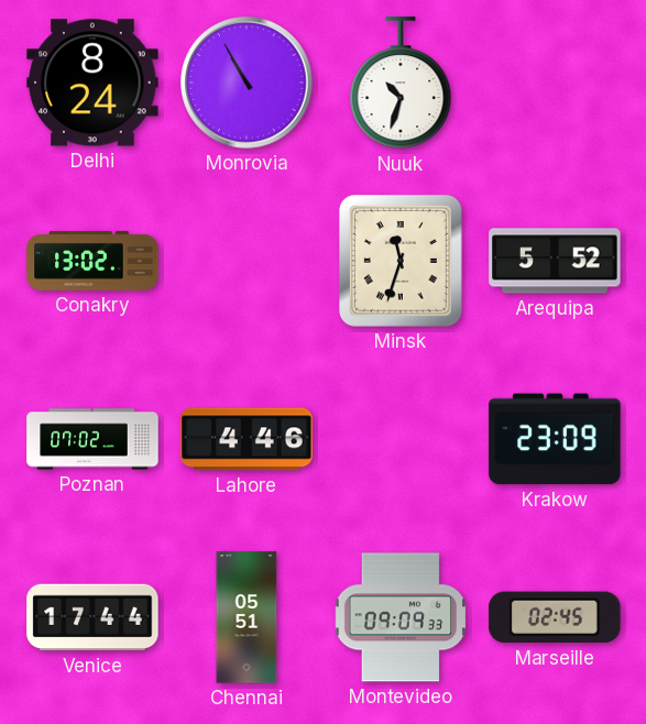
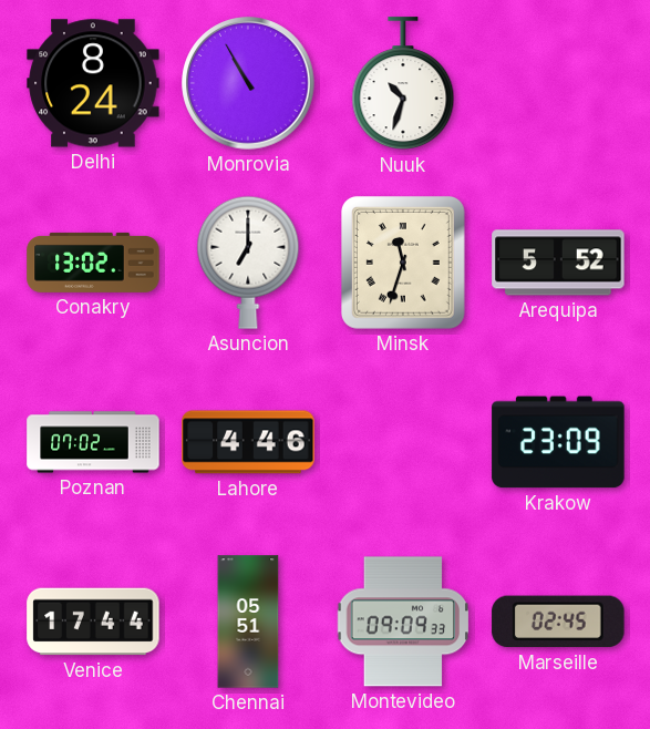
Asuncion: none -> 7:00 (248, 263)
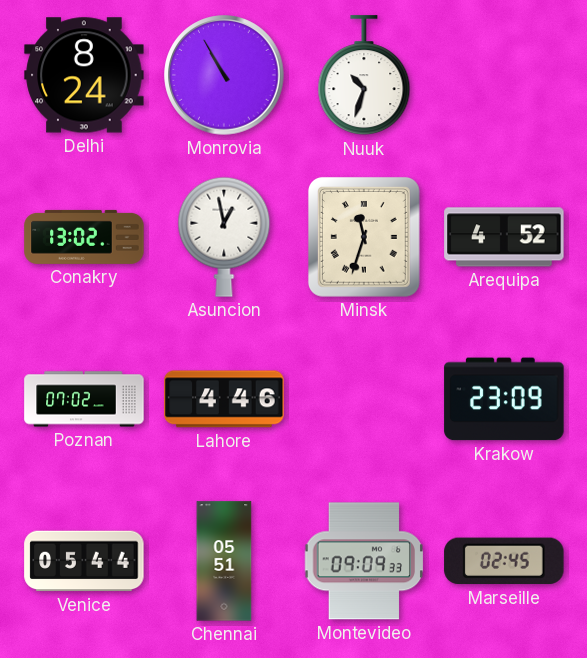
Asuncion: 7:00 -> 12:58 (224, 237)
Arequipa: 5:52 -> 4:52 (504, 237)
Venice: 17:44 -> 05:44 (84, 561)
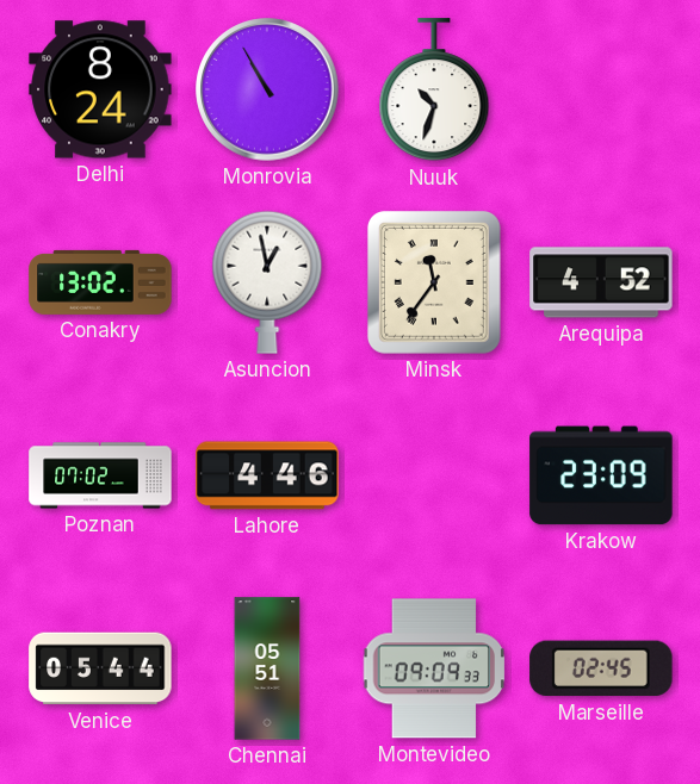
Minsk: 11:33 -> 11:36 (434, 282)
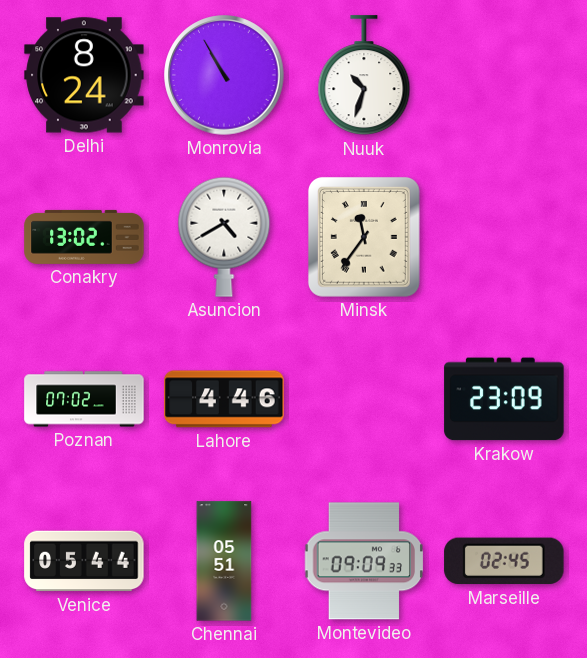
Asuncion: 12:58 -> 4:40 (224, 237)
Arequipa: 4:52 -> none (601, 282)
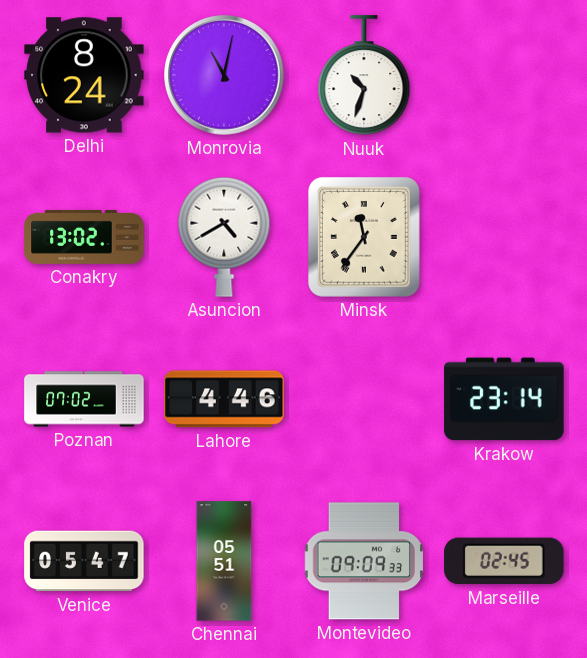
Monrovia: 10:55 -> 11:02 (224, 75)
Krakow: 23:09 -> 23:14 (504, 399)
Venice: 05:44 -> 05:47 (84, 561)
